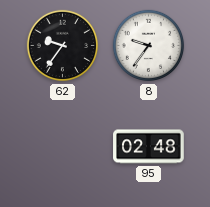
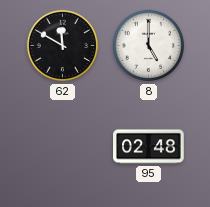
62: 9:36 -> 11:50 (63, 46)
8: 9:36 -> 5:00 (149, 46)
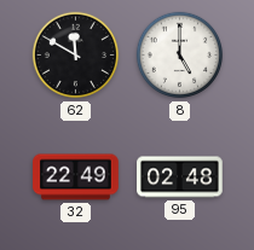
32: none -> 22:49 (76, 178)
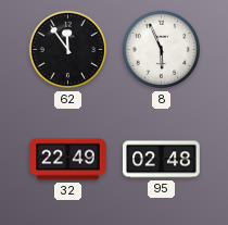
62: 11:50 -> 11:54 (68, 50)
8: 5:00 -> 5:56 (162, 50)
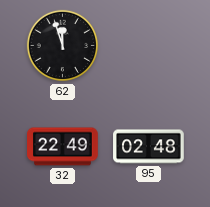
62: 11:54 -> 11:57 (63, 46)
8: 5:56 -> none (162, 50)
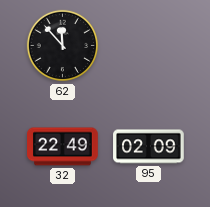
62: 11:57 -> 11:53 (63, 46)
95: 02:48 -> 02:09 (149, 147)
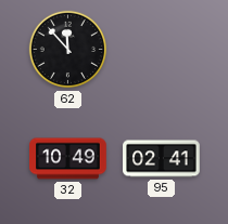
32: 22:49 -> 10:49 (68, 159)
95: 02:09 -> 02:41 (162, 159)
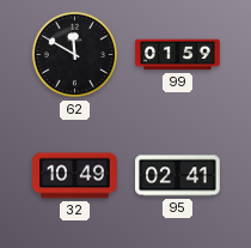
62: 11:53 -> 11:50 (75, 55)
99: none -> 01:59 (178, 55)
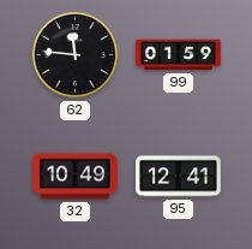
62: 11:50 -> 11:46 (76, 55)
95: 02:41 -> 12:41 (179, 177)
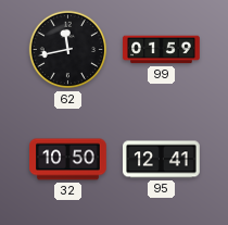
62: 11:46 -> 11:43 (68, 50)
32: 10:49 -> 10:50 (68, 160)
